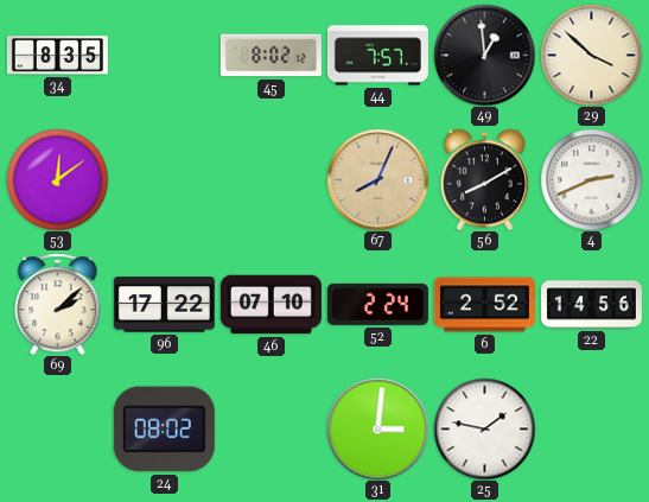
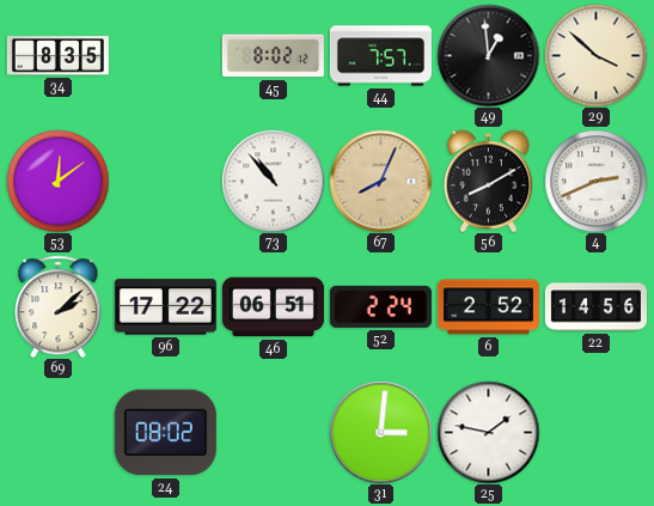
73: none -> 10:53 (273, 181)
46: 07:10 -> 06:51 (273, 307)
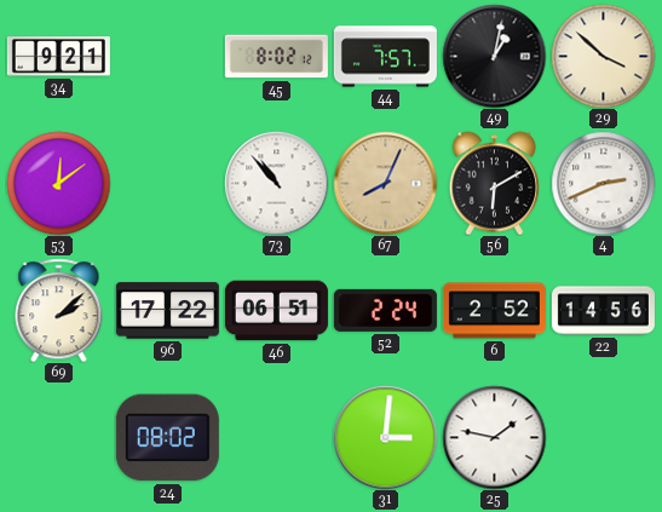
34: 8:35 -> 9:21 (58, 57)
49: 12:59 -> 1:02 (494, 56)
56: 8:10 -> 6:10 (494, 183)
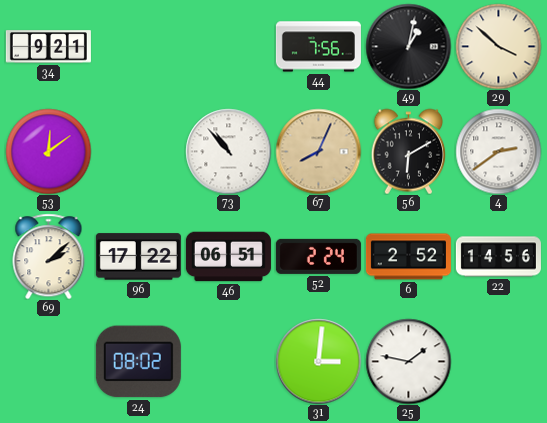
45: 8:02 -> none (276, 57)
44: 7:57 -> 7:56 (318, 47)
4: 2:41 -> 2:39 (498, 151)
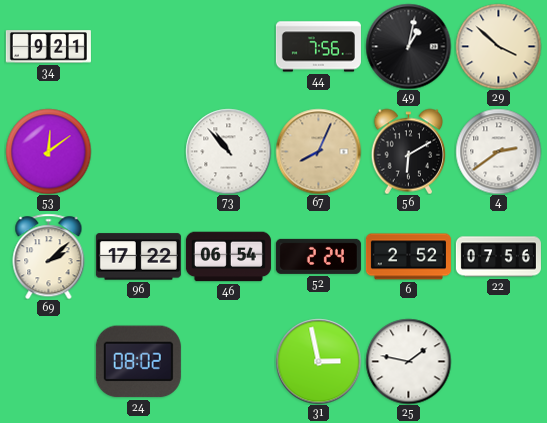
46: 06:51 -> 06:54 (228, 257)
22: 14:56 -> 07:56 (498, 257)
31: 3:01 -> 2:58 (318, 361)
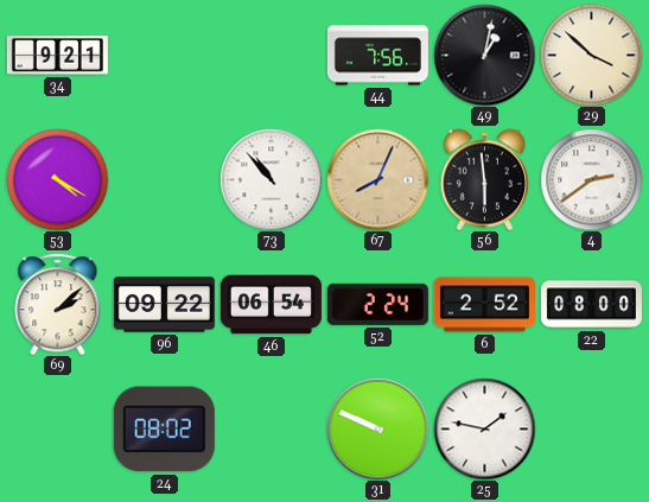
53: 12:09 -> 4:20 (57, 179)
56: 6:10 -> 5:59 (484, 179)
96: 17:22 -> 09:22 (164, 305)
22: 07:56 -> 08:00 (591, 305)
31: 2:58 -> 9:49 (377, 428)
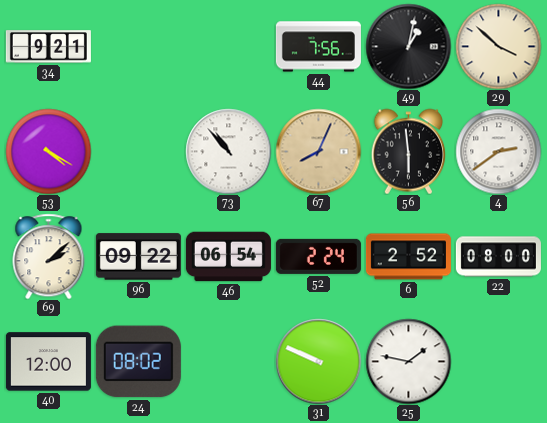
40: none -> 12:00 (48, 362)
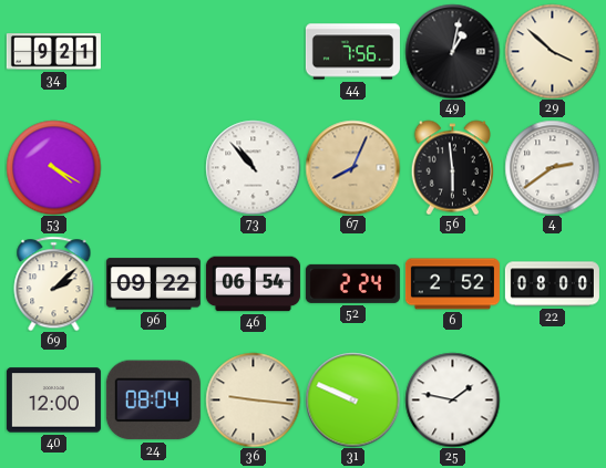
24: 08:02 -> 08:04 (153, 401)
36: none -> 9:16 (253, 399)
